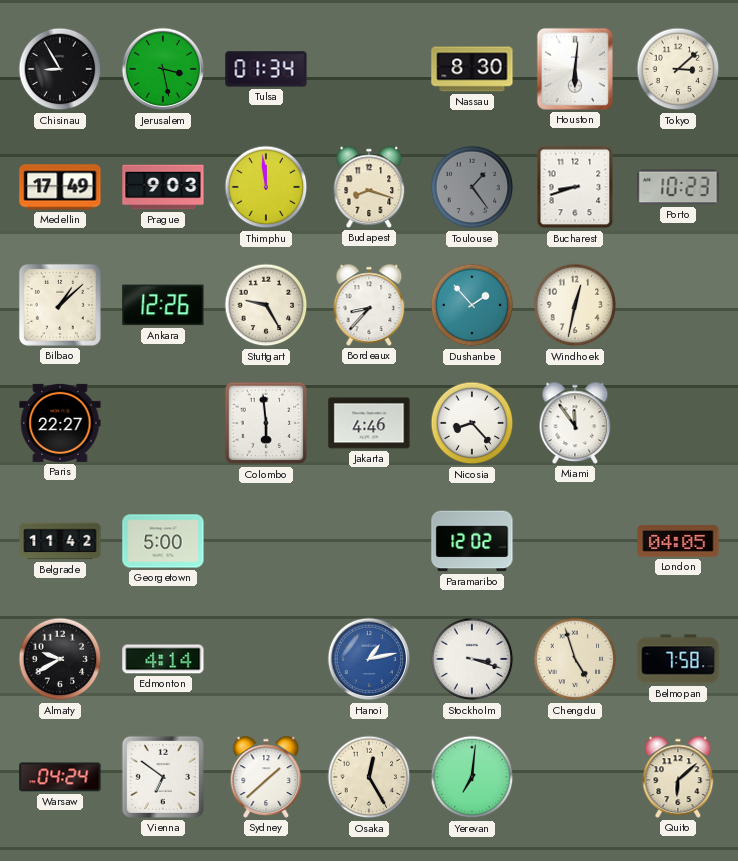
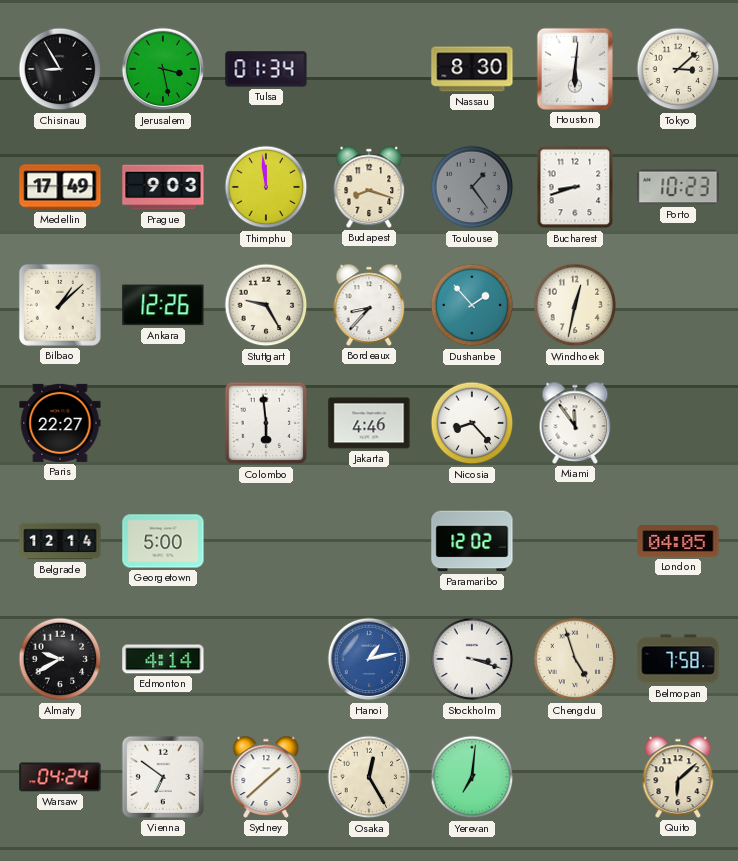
Belgrade: 11:42 -> 12:14 (60, 541)
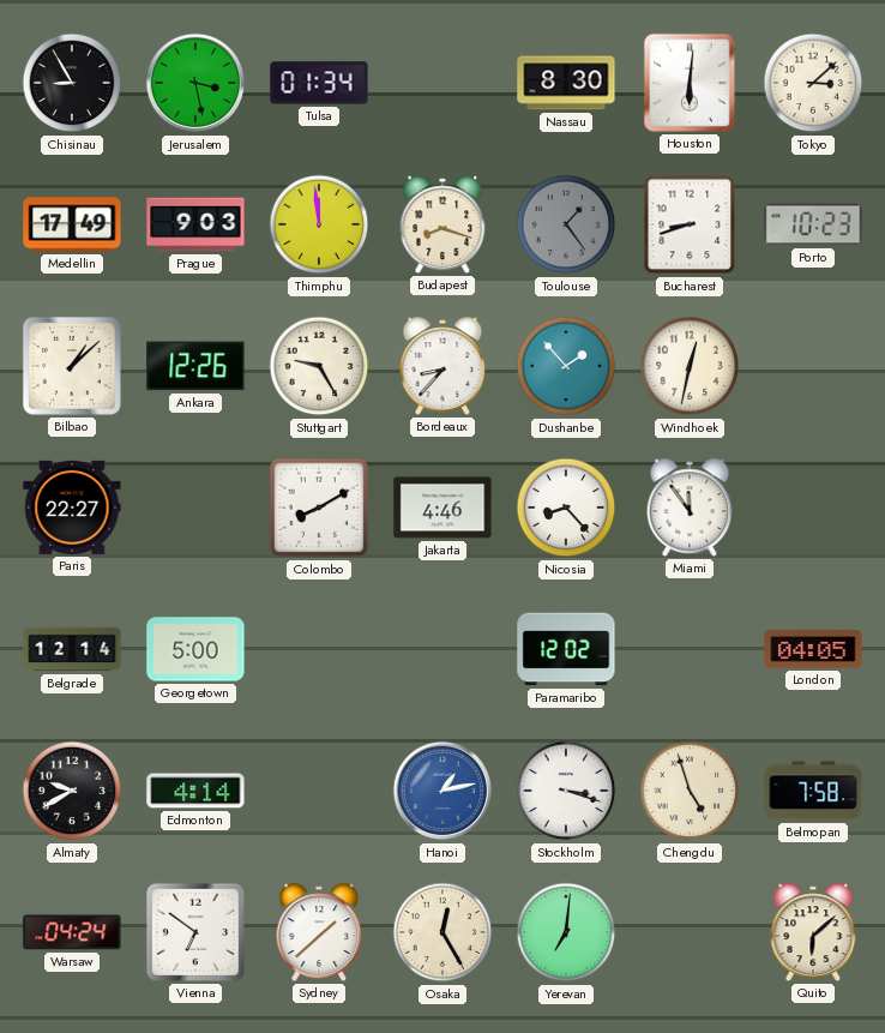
Colombo: 5:59 -> 8:10 (319, 508)
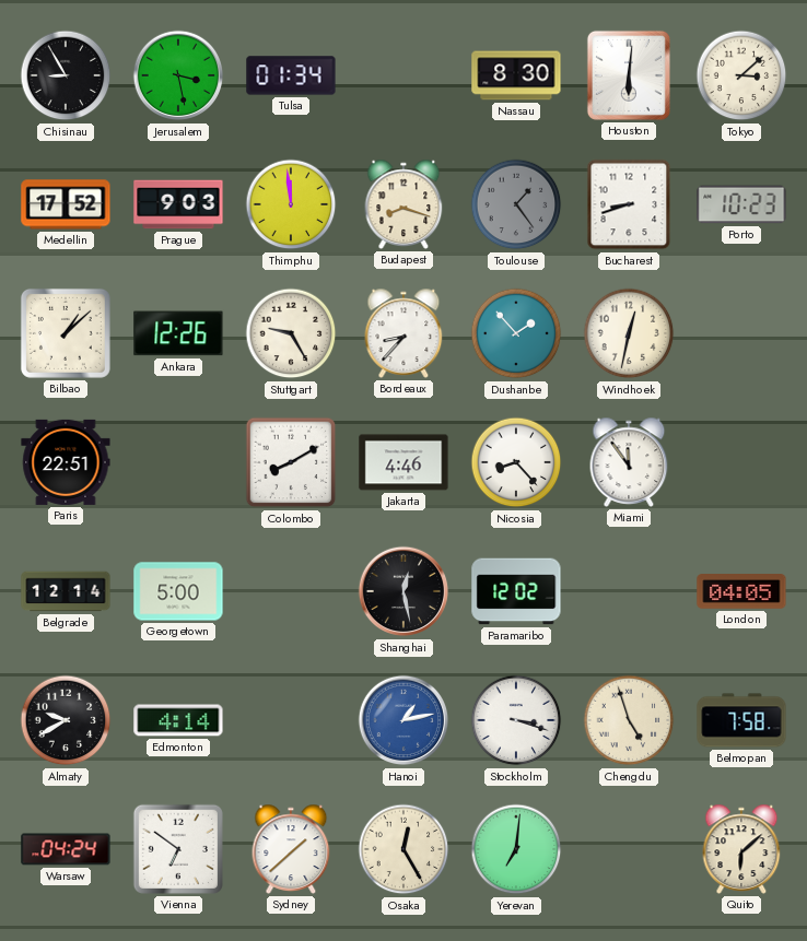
Medellin: 17:49 -> 17:52 (66, 204)
Paris: 22:27 -> 22:51 (66, 462)
Shanghai: none -> 12:28 (403, 591)
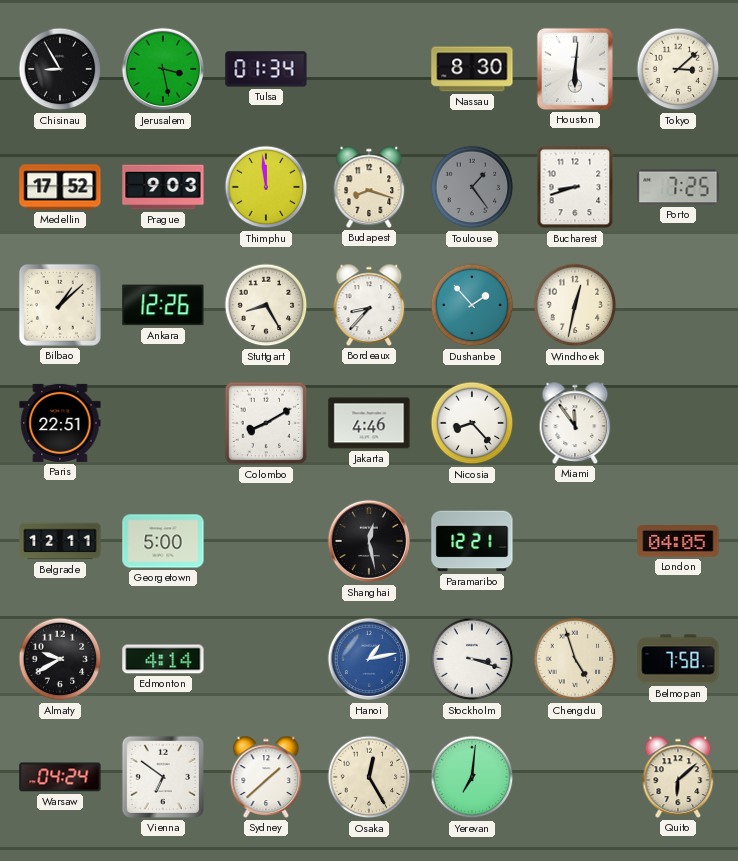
Porto: 10:23 -> 7:25 (678, 187)
Stuttgart: 9:25 -> 8:25 (266, 305)
Belgrade: 12:14 -> 12:11 (60, 541)
Paramaribo: 12:02 -> 12:21 (472, 541)
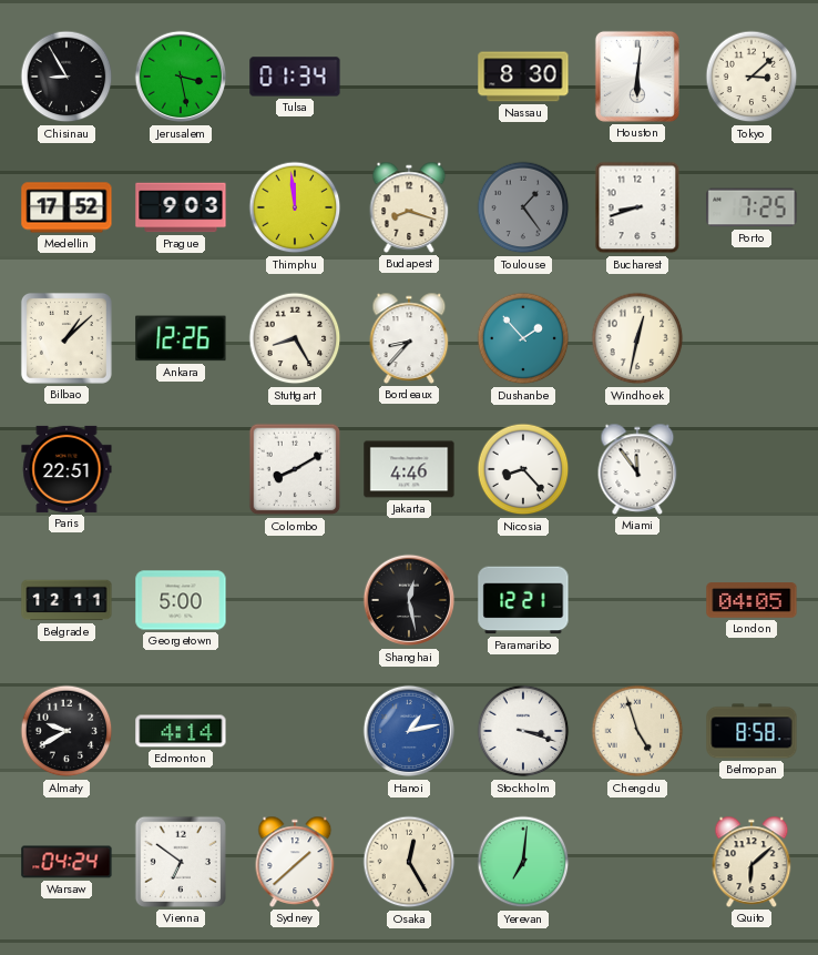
Belmopan: 7:58 -> 8:58 (751, 731)
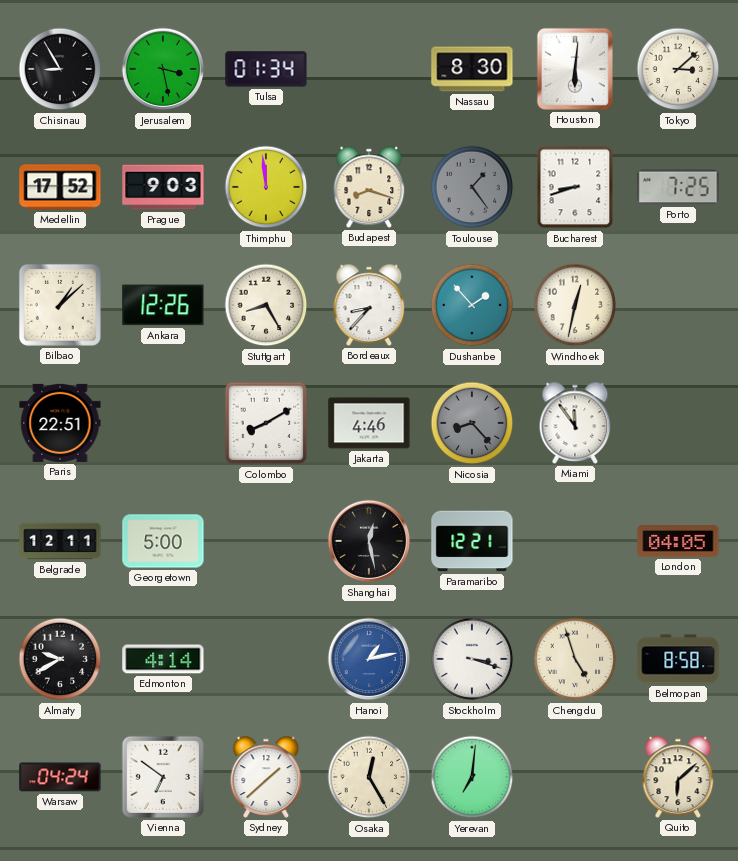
Nicosia dial: white -> grey (472, 423)
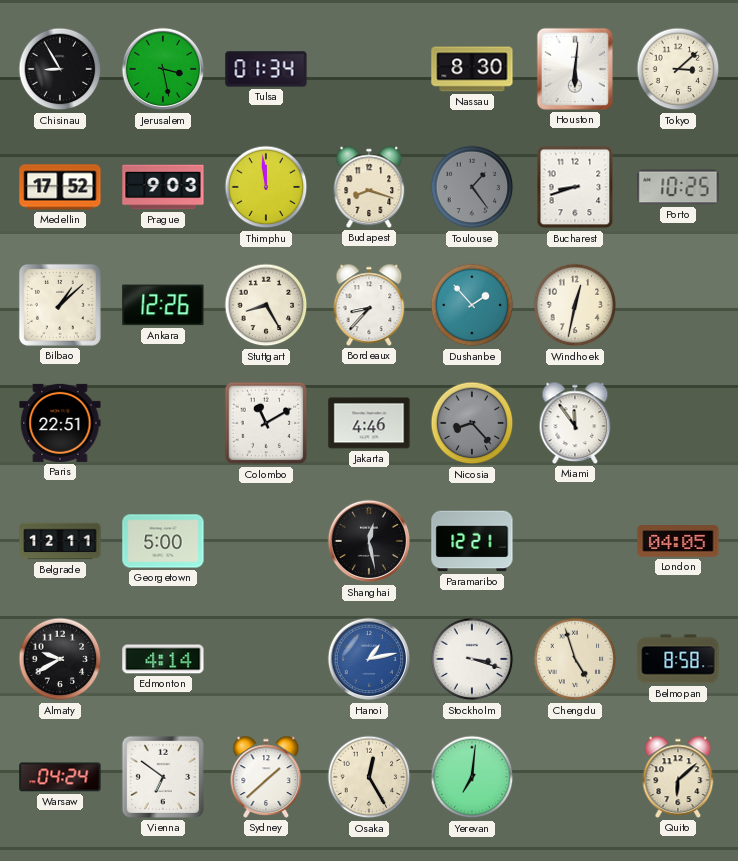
Porto: 7:25 -> 10:25 (678, 187)
Colombo: 8:10 -> 11:10 (266, 423)
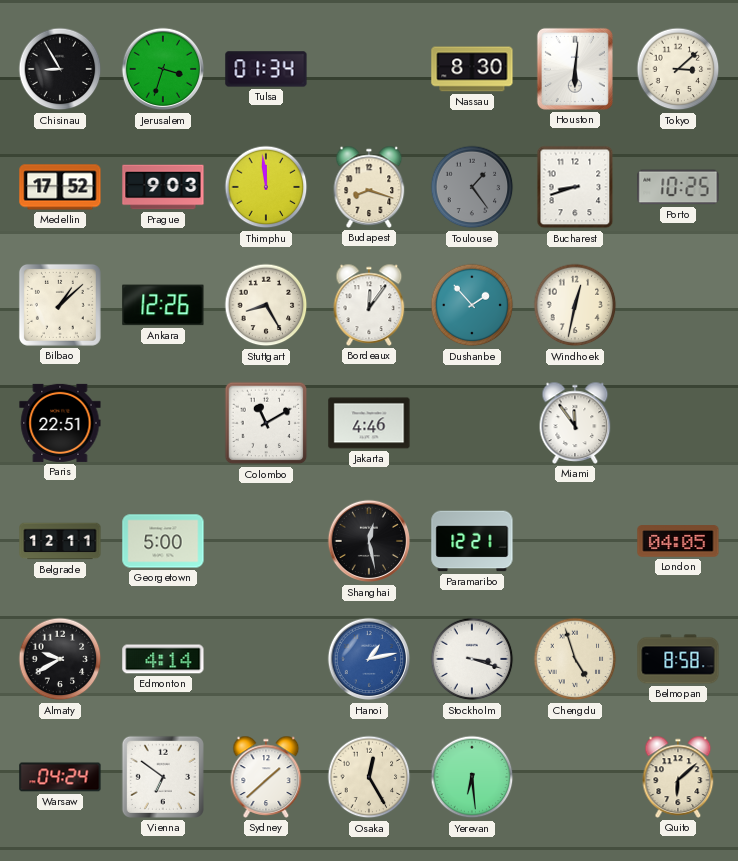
Jerusalem: 3:28 -> 3:33 (163, 69)
Bordeaux: 8:37 -> 12:06 (369, 305)
Nicosia: 8:23 -> none (472, 423)
Yerevan: 7:01 -> 6:29 (472, 777)
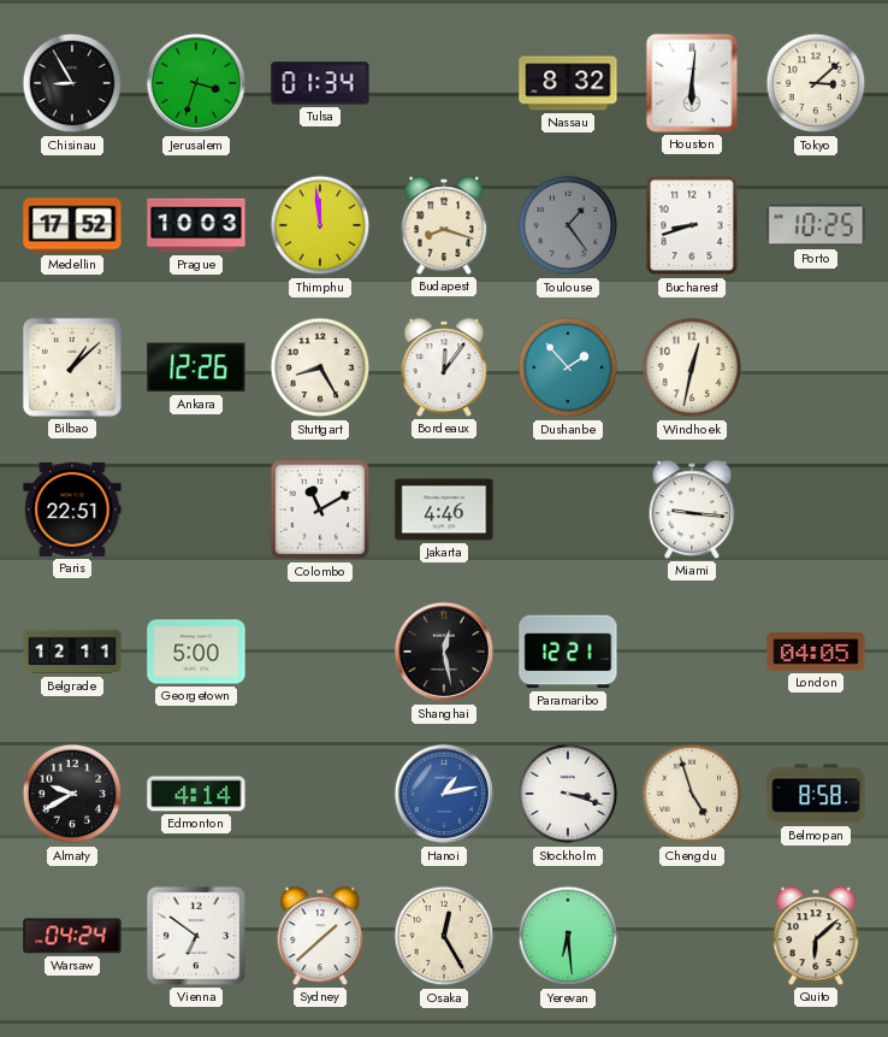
Nassau: 8:30 -> 8:32 (568, 83)
Prague: 9:03 -> 10:03 (196, 225)
Miami: 11:54 -> 9:16 (692, 509)
